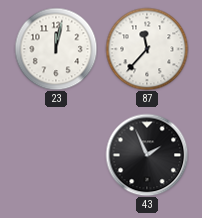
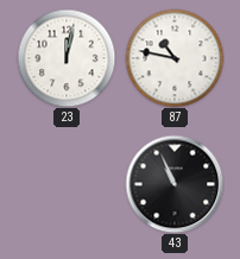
87: 11:37 -> 10:47 (175, 58)
43: 1:56 -> 10:56 (175, 184)
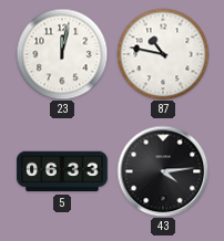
5: none -> 06:33 (62, 171)
43: 10:56 -> 4:14 (163, 171)
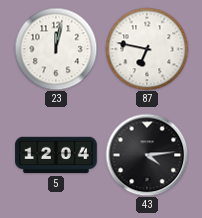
87: 10:47 -> 6:47 (147, 49)
5: 06:33 -> 12:04 (56, 155)
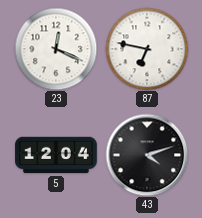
23: 12:02 -> 12:19 (56, 49)
43: 4:14 -> 4:12 (147, 155)
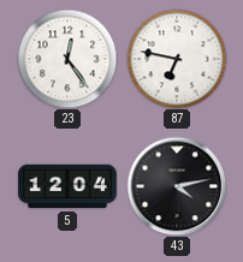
23: 12:19 -> 12:24 (67, 59)
43: 4:12 -> 4:13 (177, 186)
